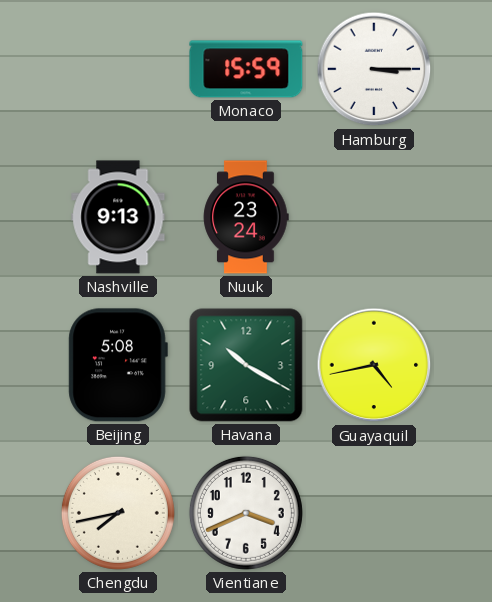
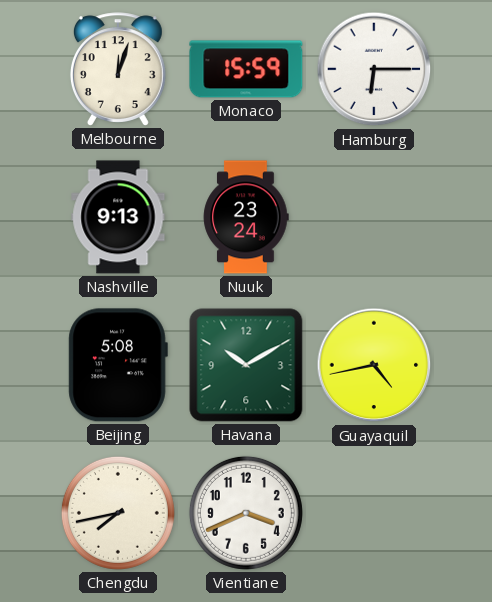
Melbourne: none -> 12:03 (118, 69)
Hamburg: 3:15 -> 6:15 (374, 69)
Havana: 10:20 -> 10:10 (246, 365)
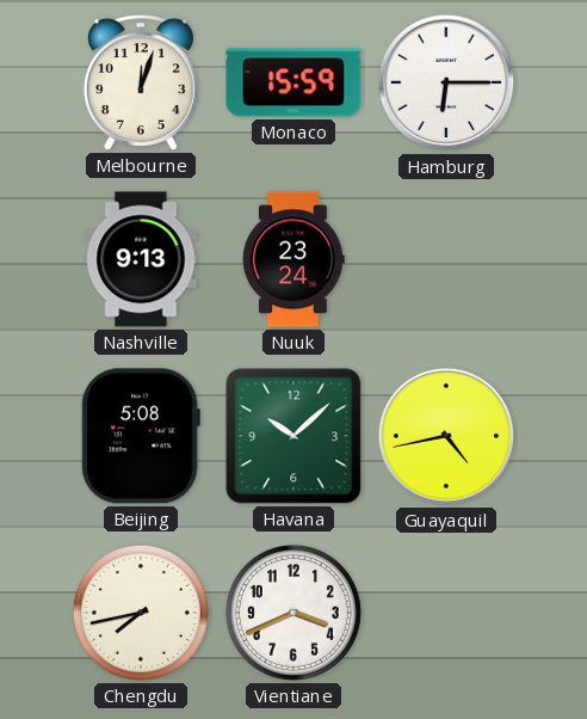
Havana: 10:10 -> 10:08 (293, 436)
